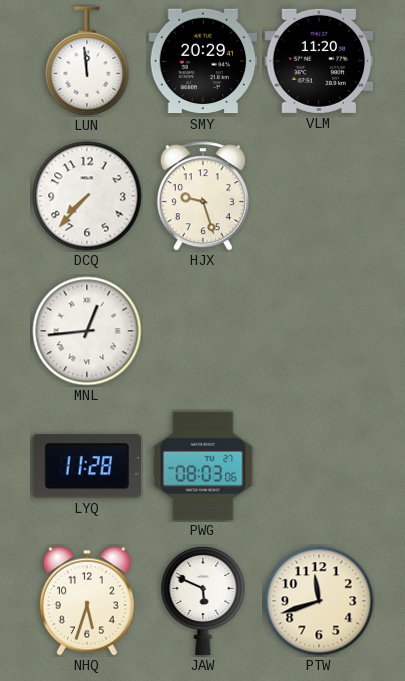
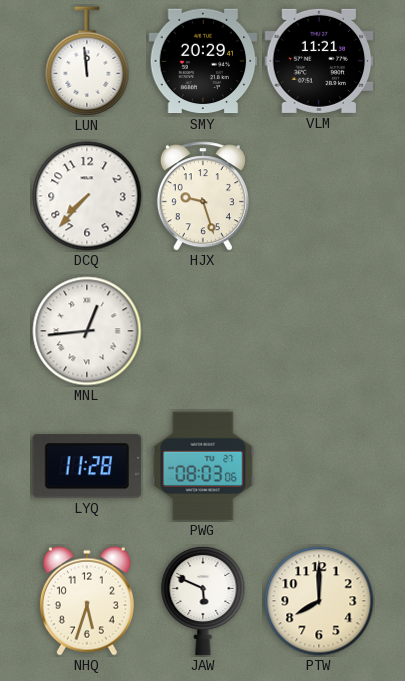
VLM: 11:20 -> 11:21 (319, 61)
PTW: 11:42 -> 8:00 (319, 601)
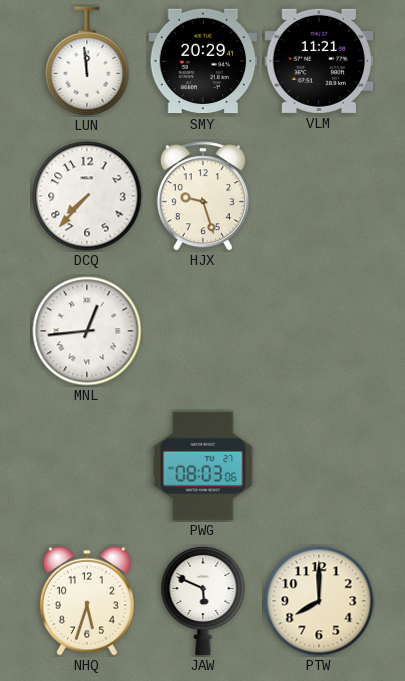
LYQ: 11:28 -> none (87, 466)
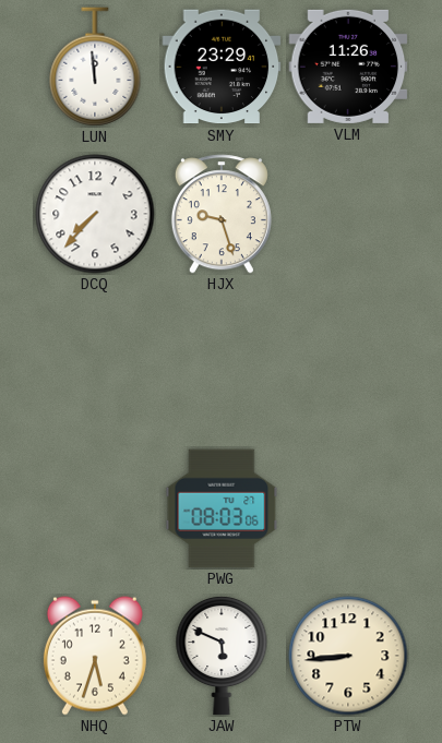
SMY: 20:29 -> 23:29 (222, 67)
VLM: 11:21 -> 11:26 (348, 67)
MNL: 12:44 -> none (87, 331)
PTW: 8:00 -> 8:44 (348, 656)
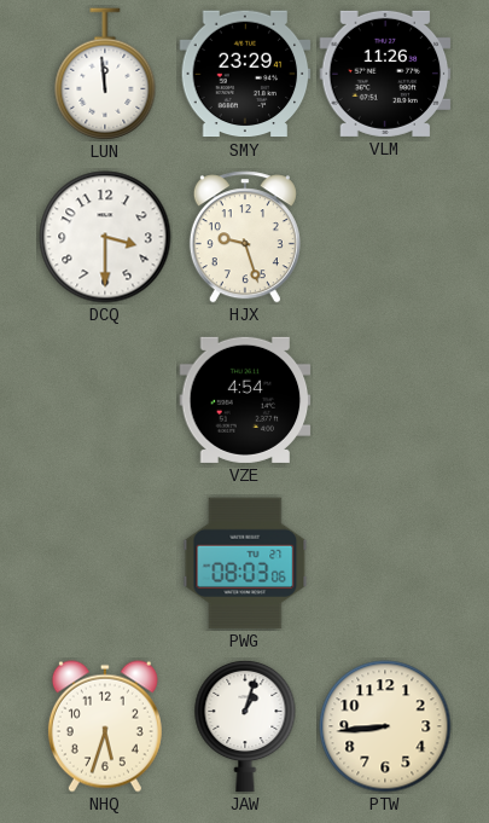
DCQ: 7:37 -> 3:30 (105, 237)
VZE: none -> 4:54 (245, 400)
JAW: 5:49 -> 1:03 (245, 726)
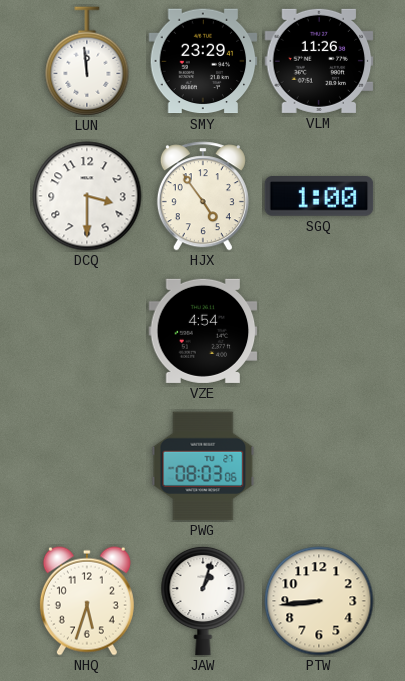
HJX: 9:27 -> 4:54 (203, 196)
SGQ: none -> 1:00 (319, 197)
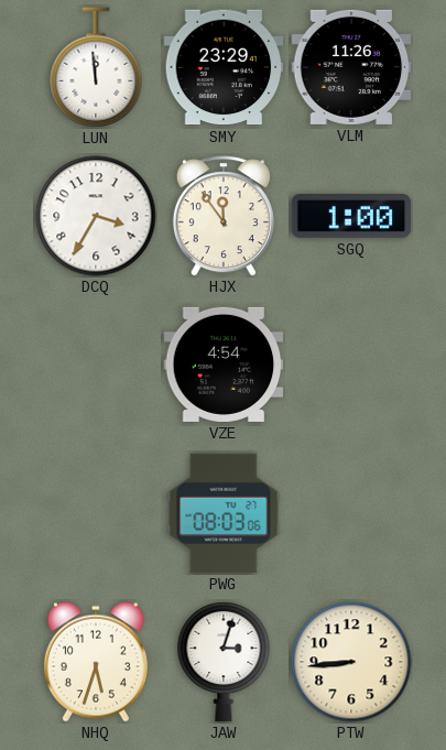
DCQ: 3:30 -> 3:35 (96, 216)
HJX: 4:54 -> 11:54 (224, 216)
JAW: 1:03 -> 3:03 (224, 662)
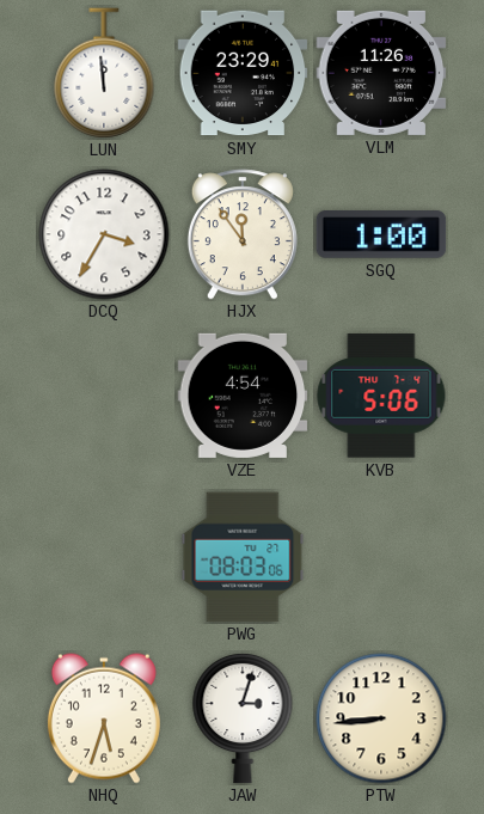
KVB: none -> 5:06 (381, 396)
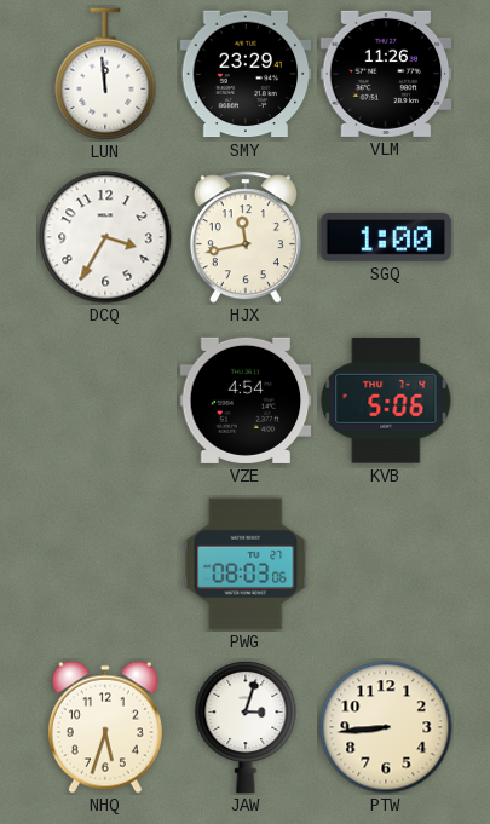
HJX: 11:54 -> 11:43 (246, 237)
